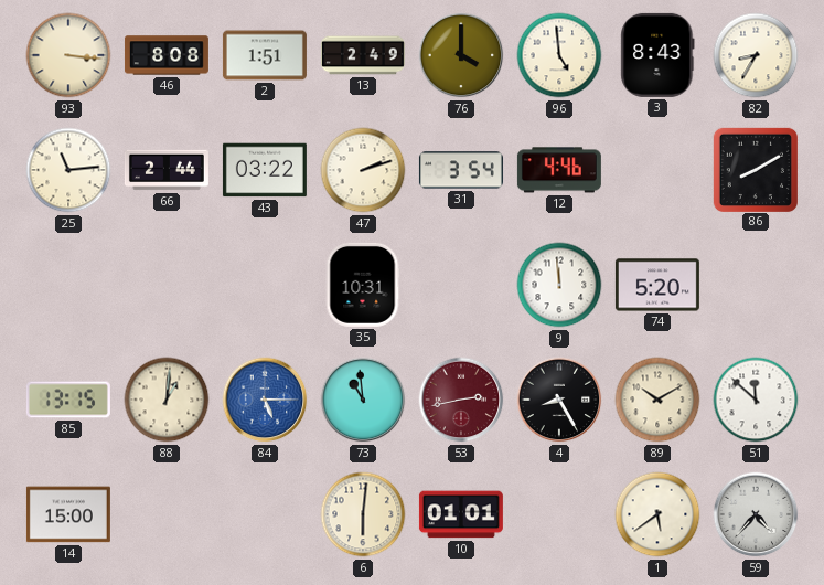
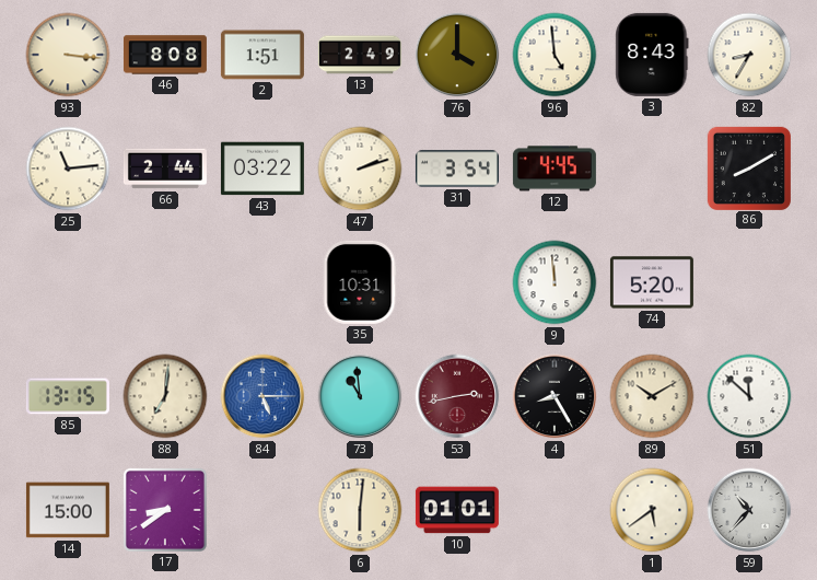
12: 4:46 -> 4:45 (555, 169)
88: 1:01 -> 7:01 (165, 396)
17: none -> 8:39 (165, 510)
59: 4:37 -> 10:37 (749, 510)
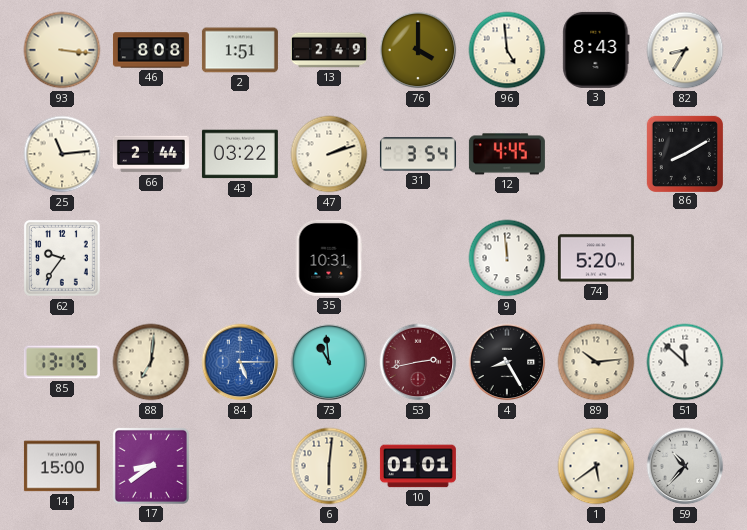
62: none -> 9:36 (62, 258)
89: 10:10 -> 10:14 (596, 362)
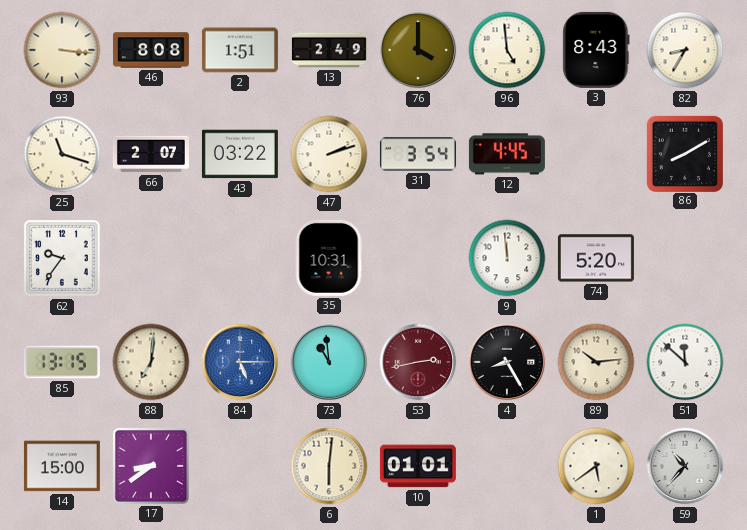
25: 11:14 -> 11:18 (62, 154)
66: 2:44 -> 2:07 (151, 154)
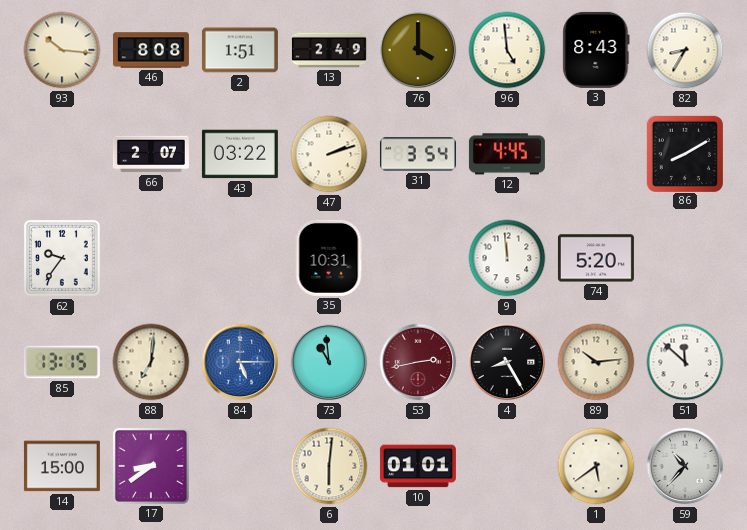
93: 3:16 -> 10:16 (62, 50)
25: 11:18 -> none (62, 154)
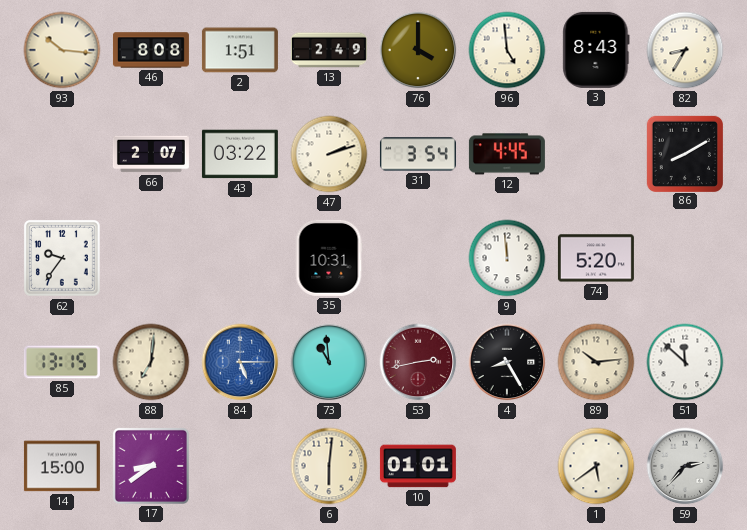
59: 10:37 -> 2:37 (685, 466)
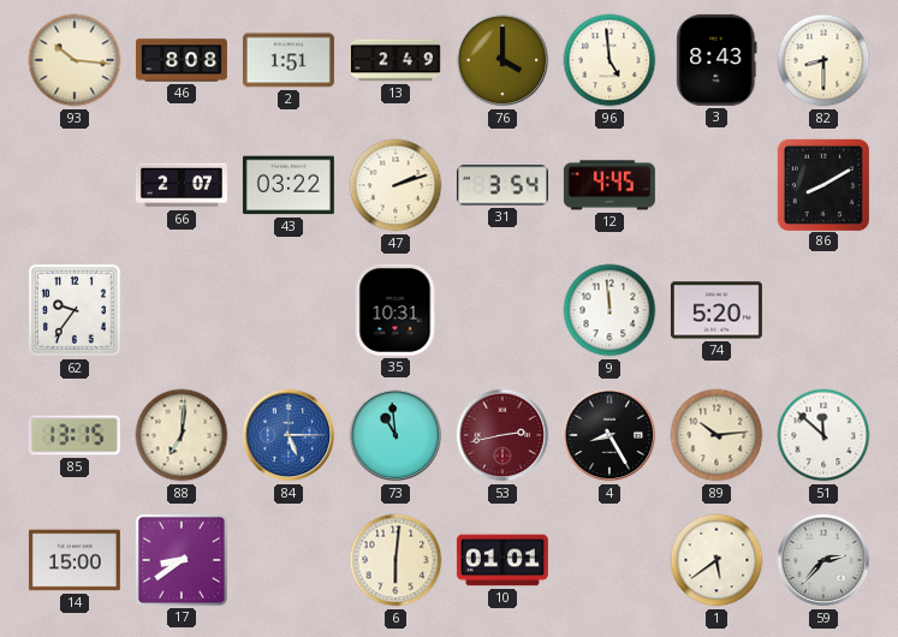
82: 8:35 -> 8:30 (823, 60)
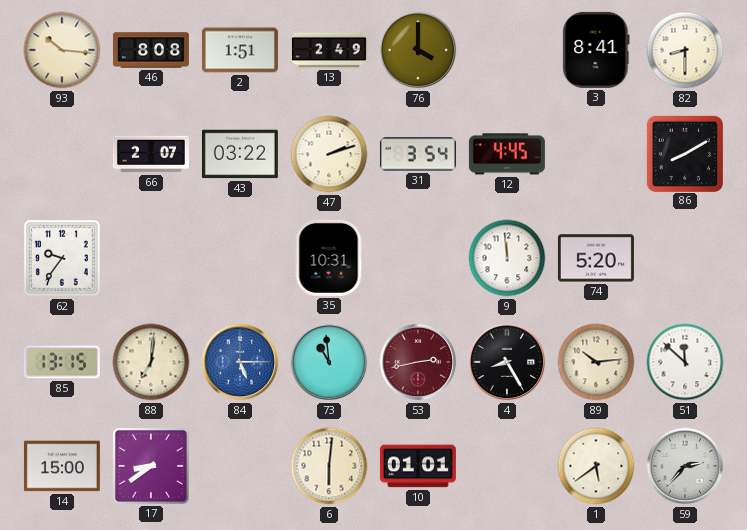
96: 4:59 -> none (609, 60)
3: 8:43 -> 8:41 (596, 50)
